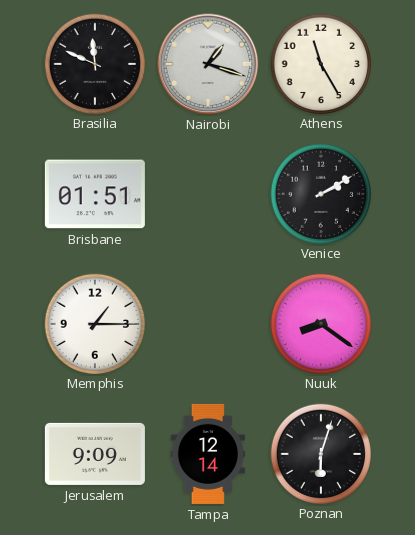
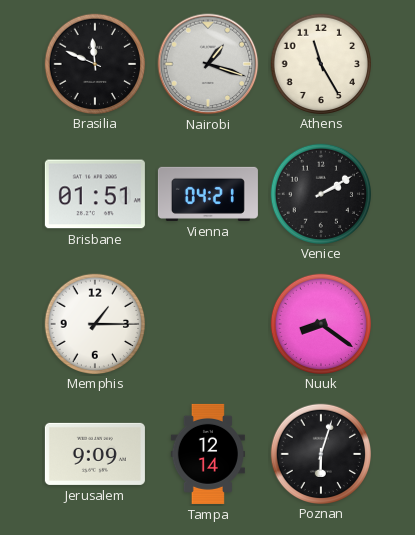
Vienna: none -> 04:21 (208, 194)
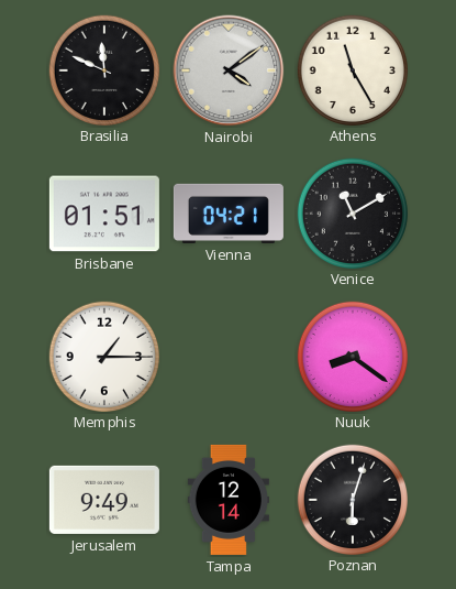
Nairobi: 1:18 -> 4:09 (229, 70)
Venice: 2:10 -> 11:10 (352, 212)
Jerusalem: 9:09 -> 9:49 (104, 500)
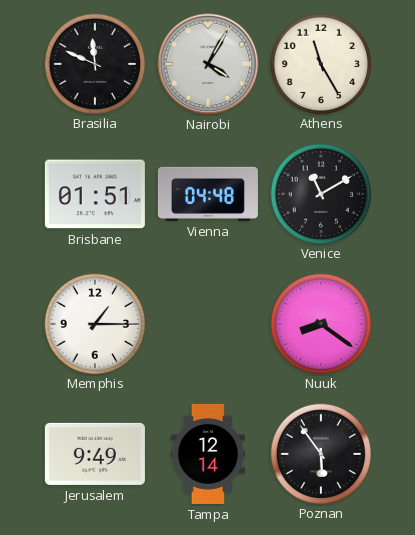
Nairobi: 4:09 -> 4:05 (208, 64)
Vienna: 04:21 -> 04:48 (208, 194)
Poznan: 6:03 -> 5:54 (320, 453)
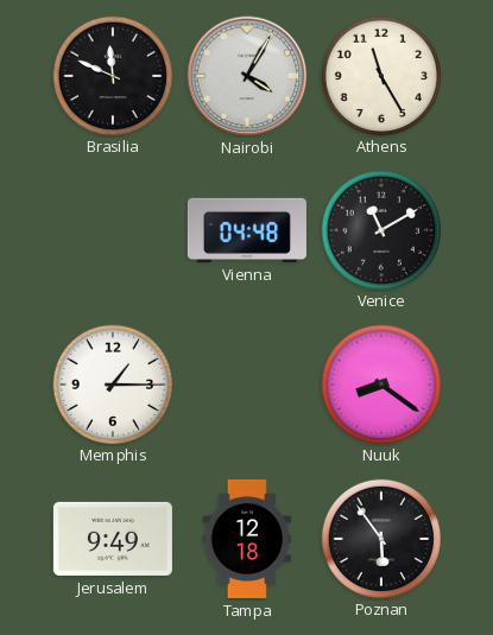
Brisbane: 01:51 -> none (95, 194)
Tampa: 12:14 -> 12:18 (247, 539)
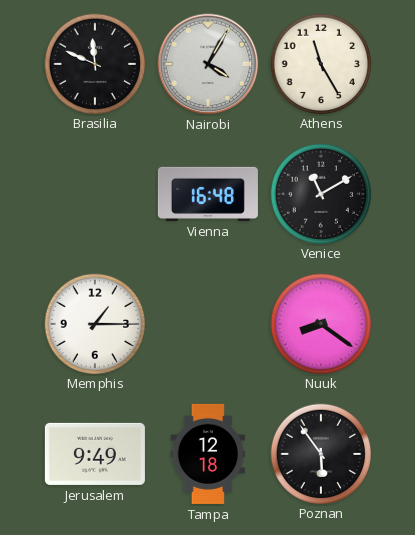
Vienna: 04:48 -> 16:48 (208, 194)
